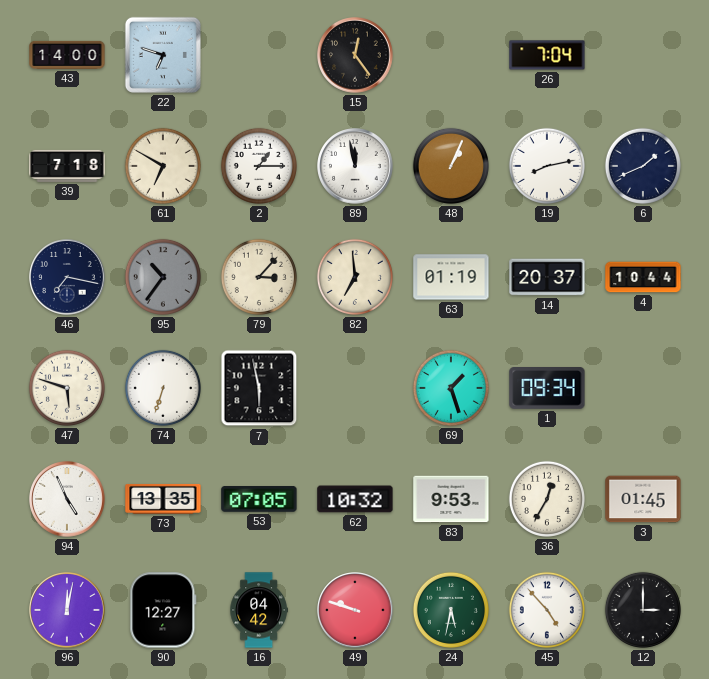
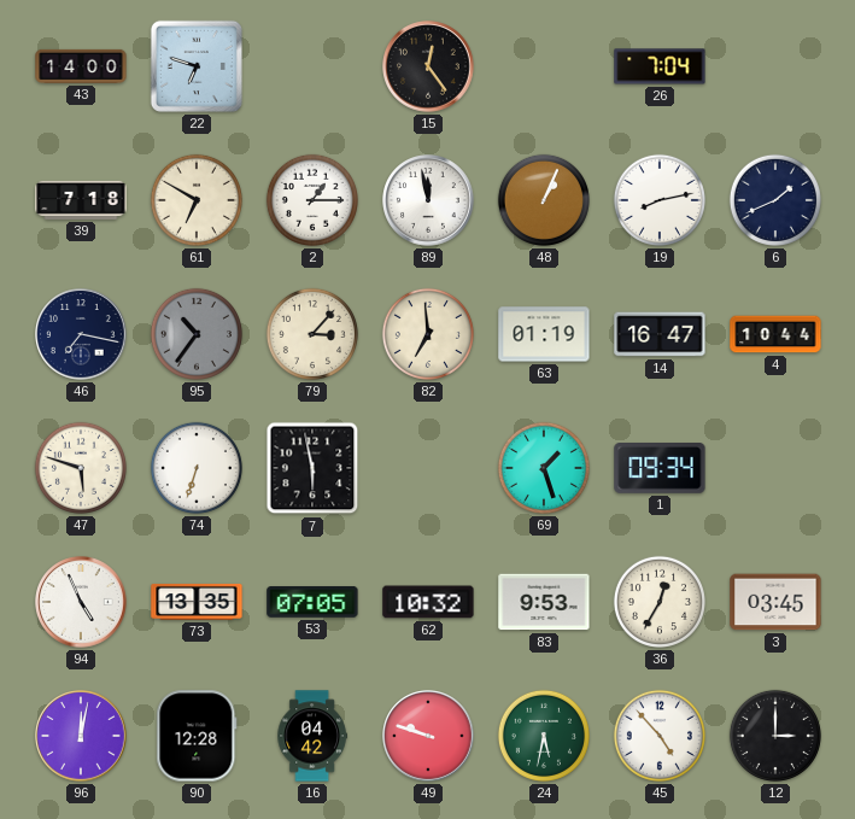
14: 20:37 -> 16:47 (660, 334)
3: 01:45 -> 03:45 (775, 602)
90: 12:27 -> 12:28 (197, 736)
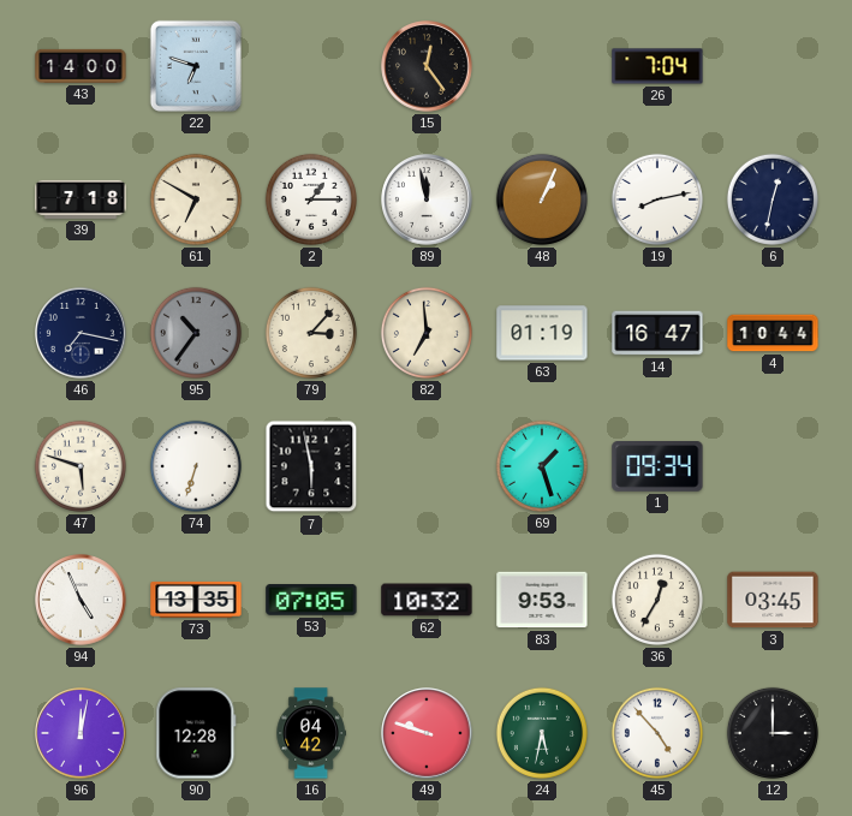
6: 1:41 -> 12:32 (773, 199)
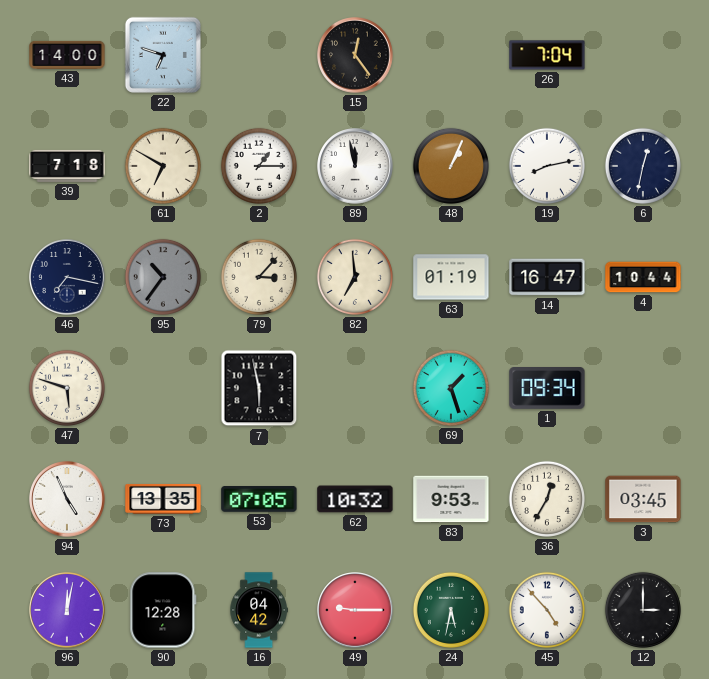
74: 6:33 -> none (196, 466)
49: 9:48 -> 9:15 (355, 610)
